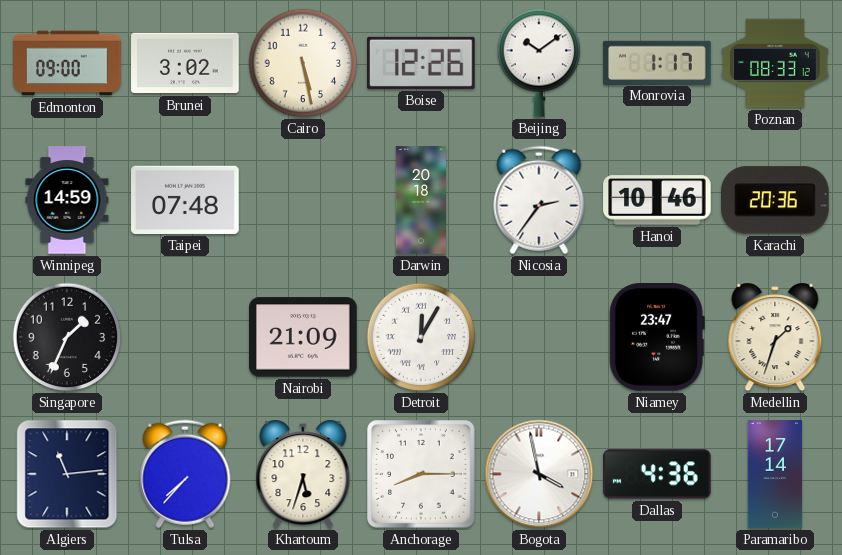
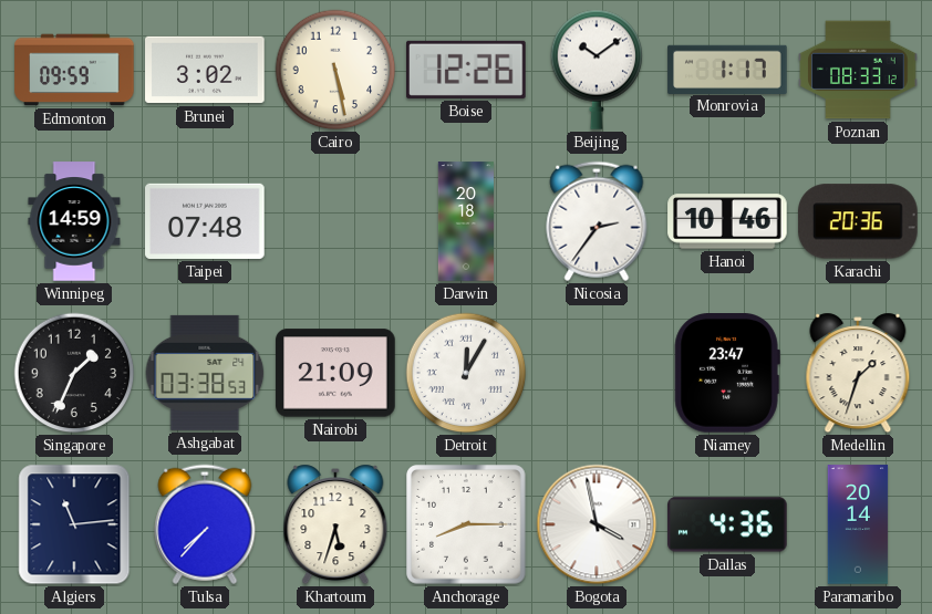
Edmonton: 09:00 -> 09:59 (74, 70)
Ashgabat: none -> 03:38 (205, 373)
Paramaribo: 17:14 -> 20:14 (858, 524)
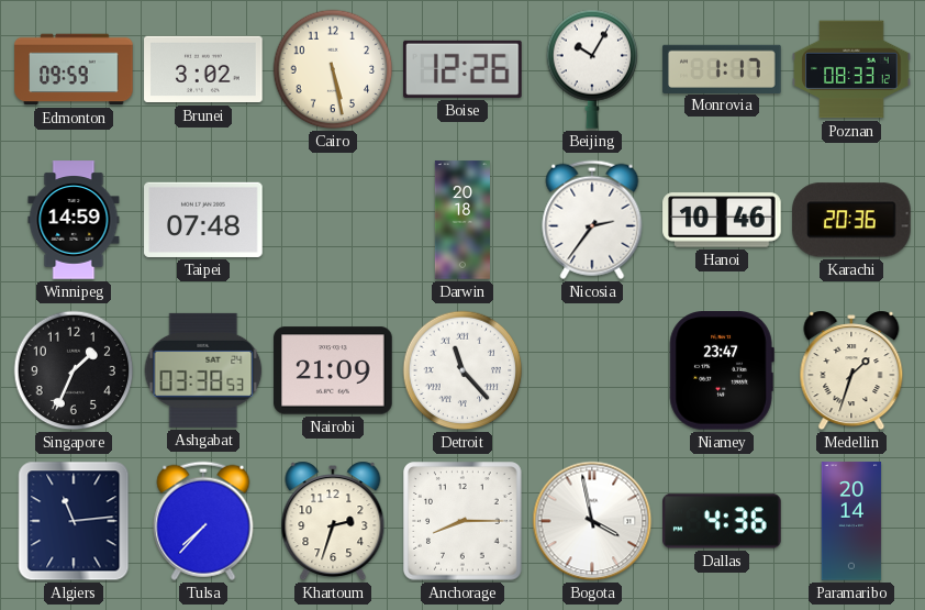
Beijing: 10:09 -> 10:05 (592, 69)
Detroit: 12:05 -> 11:23 (462, 370)
Khartoum: 5:33 -> 2:33 (333, 521)
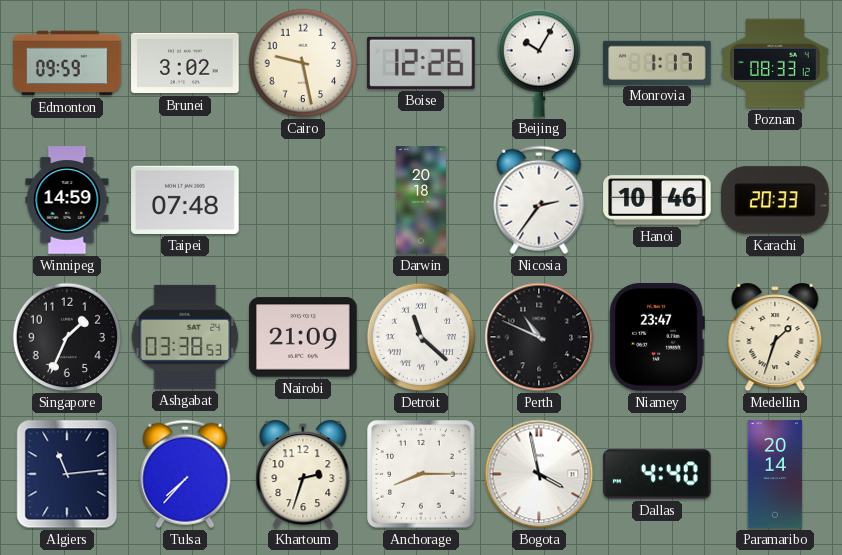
Cairo: 5:28 -> 9:28 (303, 63)
Karachi: 20:36 -> 20:33 (775, 200)
Detroit: 11:23 -> 11:22 (421, 337)
Perth: none -> 10:49 (539, 337)
Dallas: 4:36 -> 4:40 (657, 474)
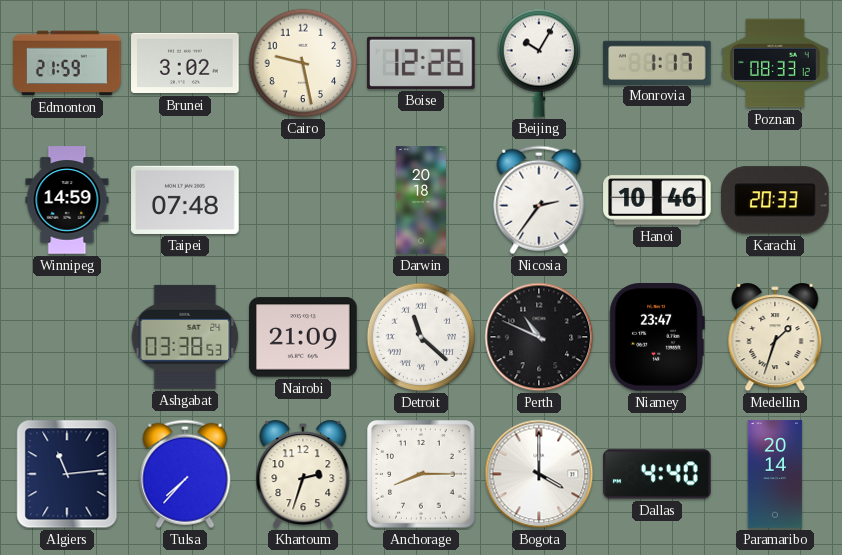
Edmonton: 09:59 -> 21:59 (67, 63)
Singapore: 1:34 -> none (67, 337)
Bogota: 3:58 -> 4:00 (539, 474)
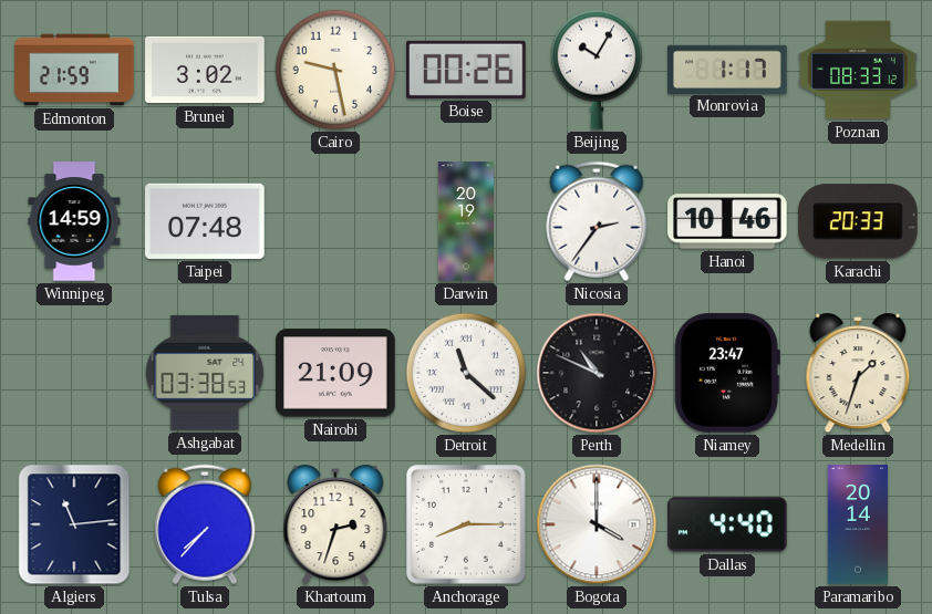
Boise: 12:26 -> 00:26 (466, 70)
Darwin: 20:18 -> 20:19 (465, 221)
